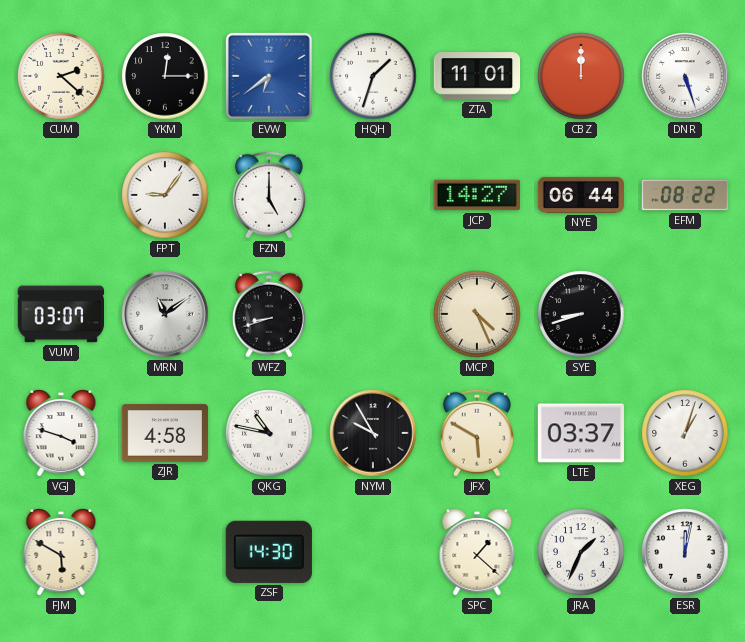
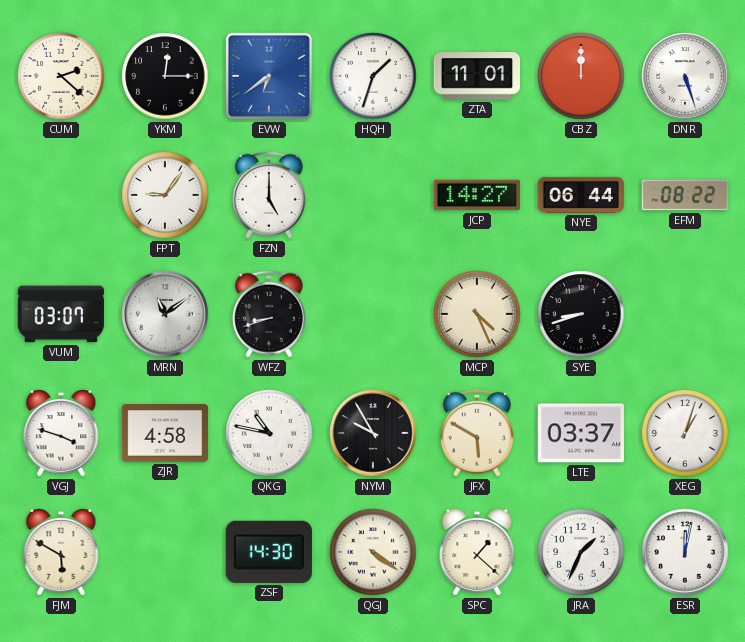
QGJ: none -> 4:21 (373, 552)
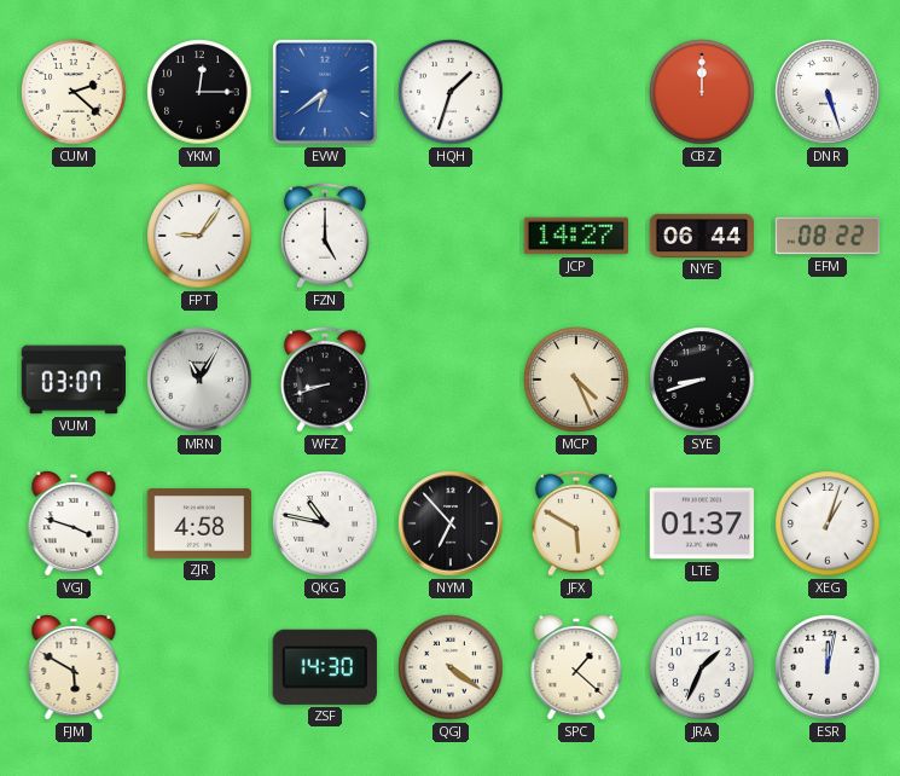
ZTA: 11:01 -> none (477, 76)
MRN: 11:09 -> 11:05 (199, 380)
NYM: 9:55 -> 6:53 (451, 523)
LTE: 03:37 -> 01:37 (701, 523)
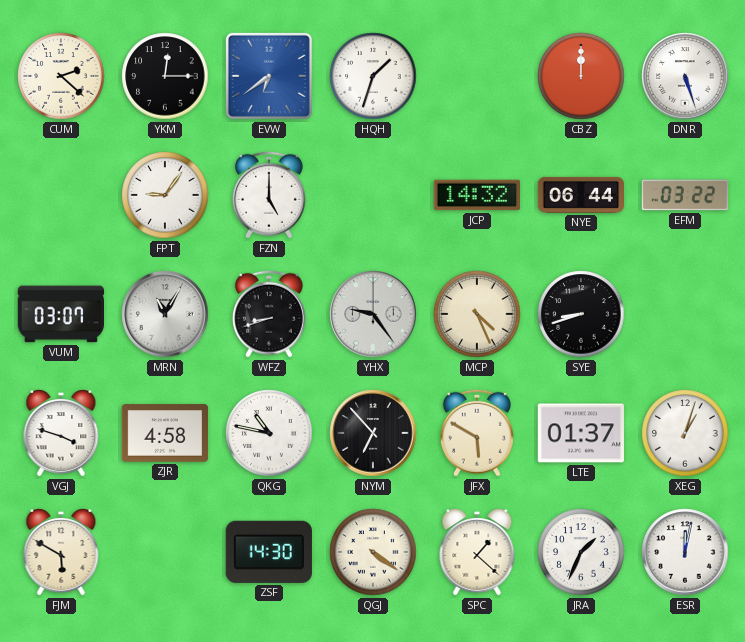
JCP: 14:27 -> 14:32 (476, 195)
EFM: 08:22 -> 03:22 (685, 195)
YHX: none -> 9:24 (373, 314)
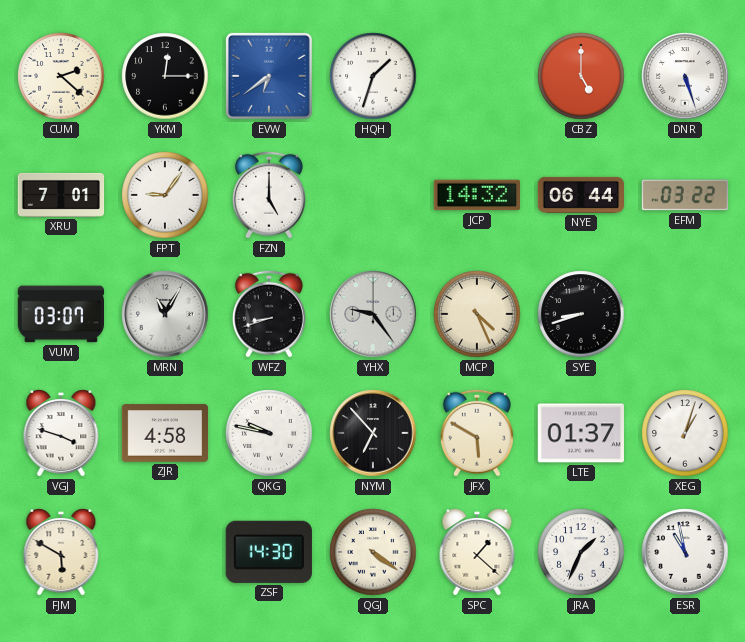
CBZ: 12:00 -> 5:00 (581, 76)
XRU: none -> 7:01 (61, 195)
QKG: 10:47 -> 9:47 (269, 433)
ESR: 12:02 -> 10:58 (685, 552)
